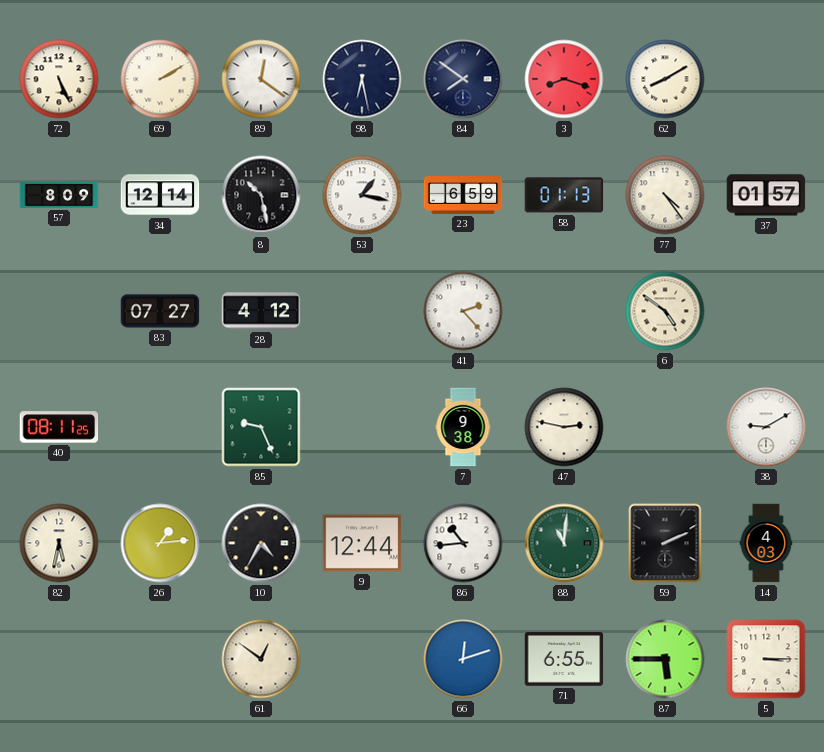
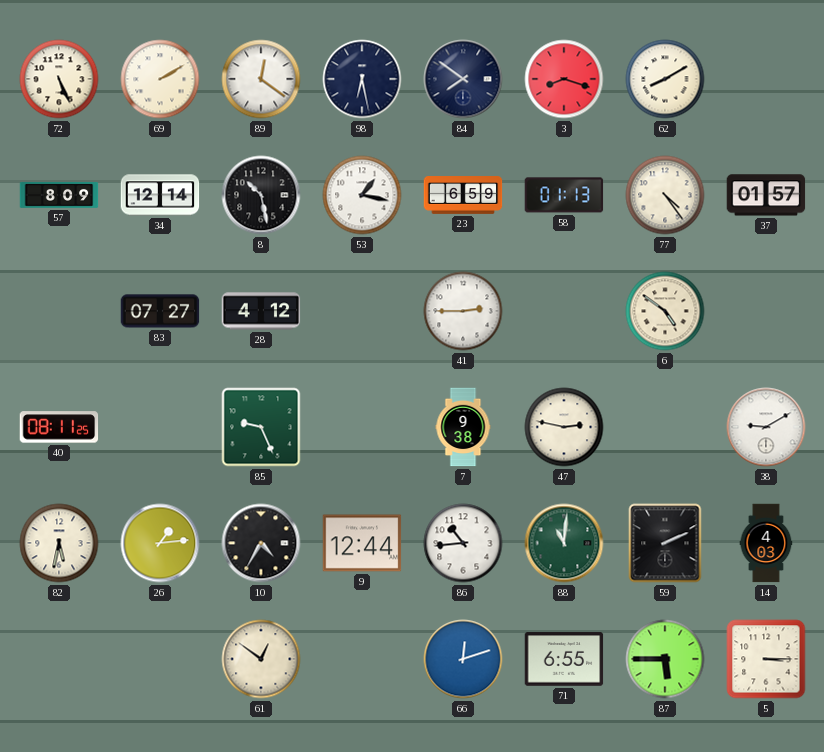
41: 2:23 -> 2:45 (463, 311)
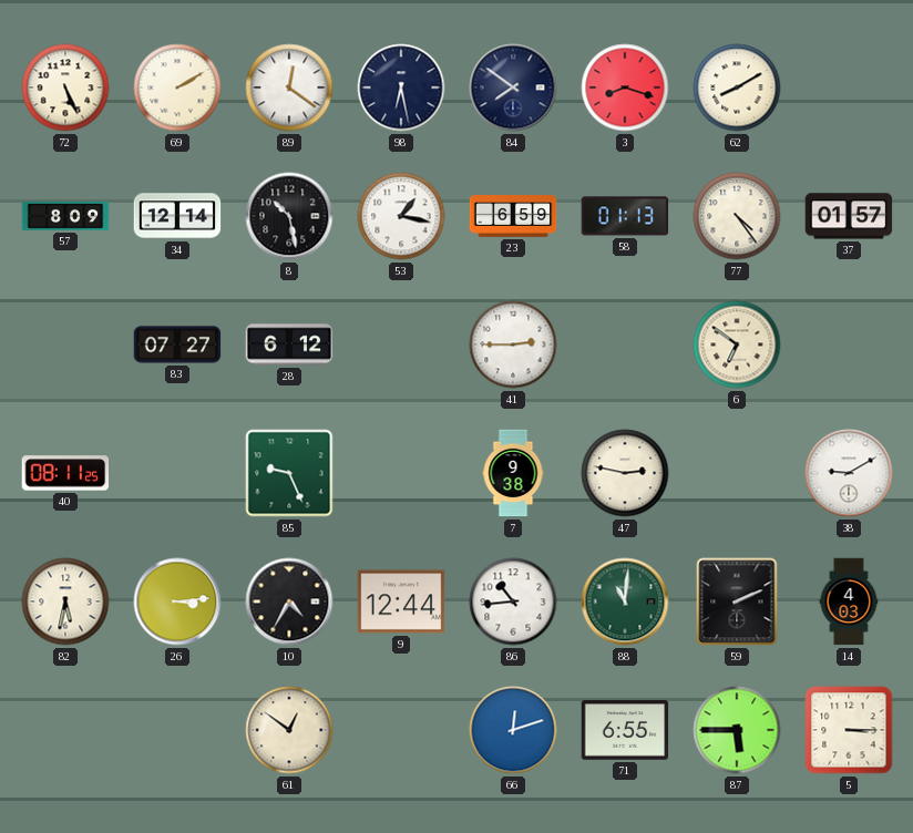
28: 4:12 -> 6:12 (289, 344)
6: 4:51 -> 6:51 (737, 344)
26: 1:14 -> 3:14 (177, 601)
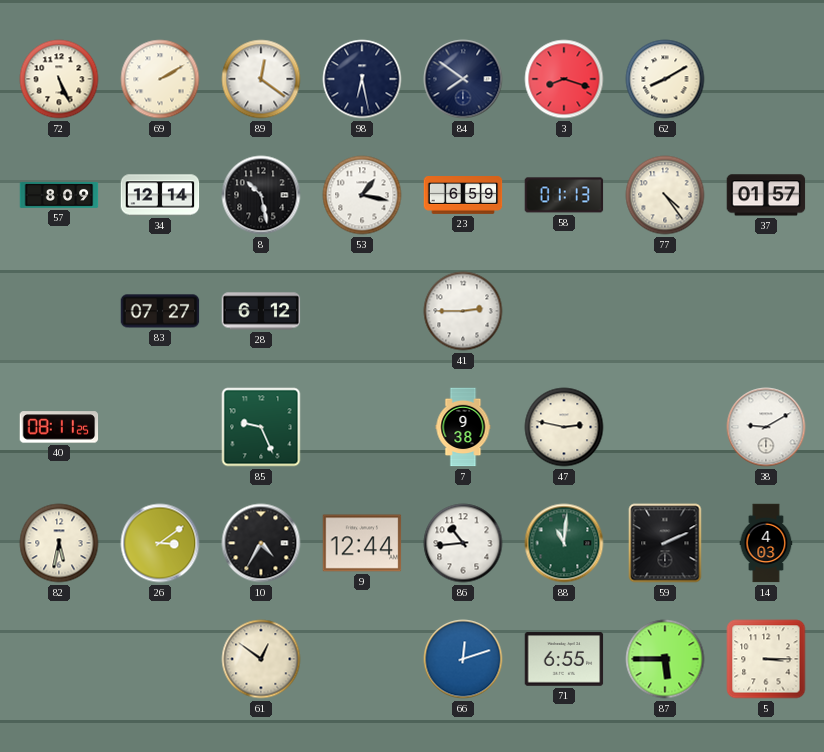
6: 6:51 -> none (737, 344)
26: 3:14 -> 3:09 (160, 543)
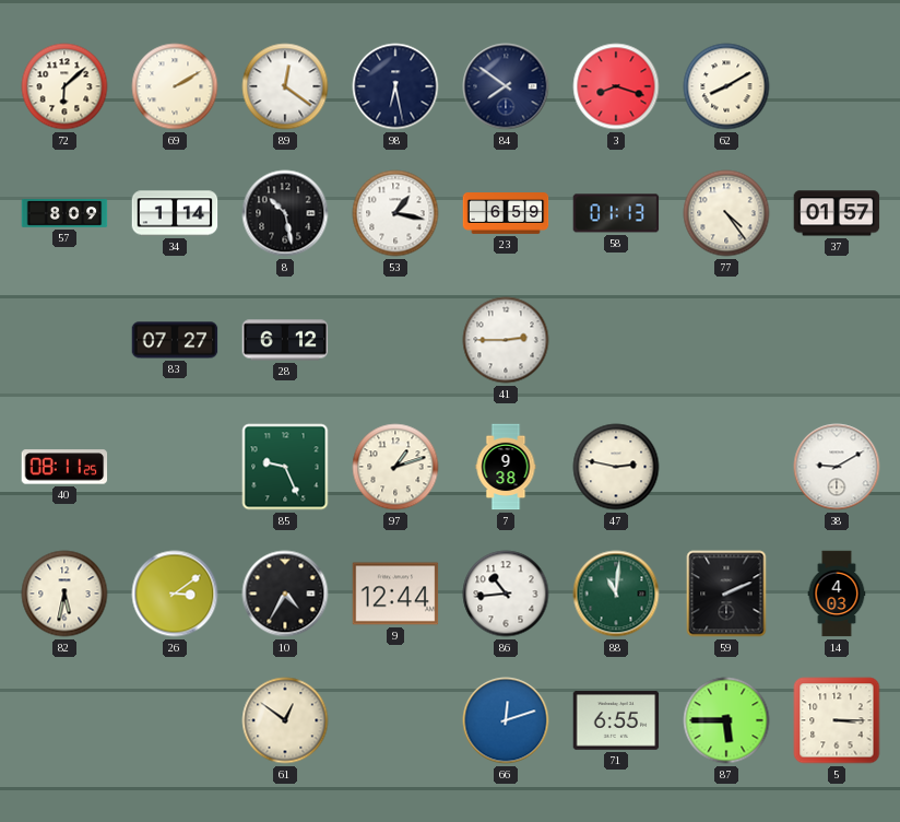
72: 5:26 -> 6:08 (64, 86)
34: 12:14 -> 1:14 (175, 213)
97: none -> 1:12 (395, 467)
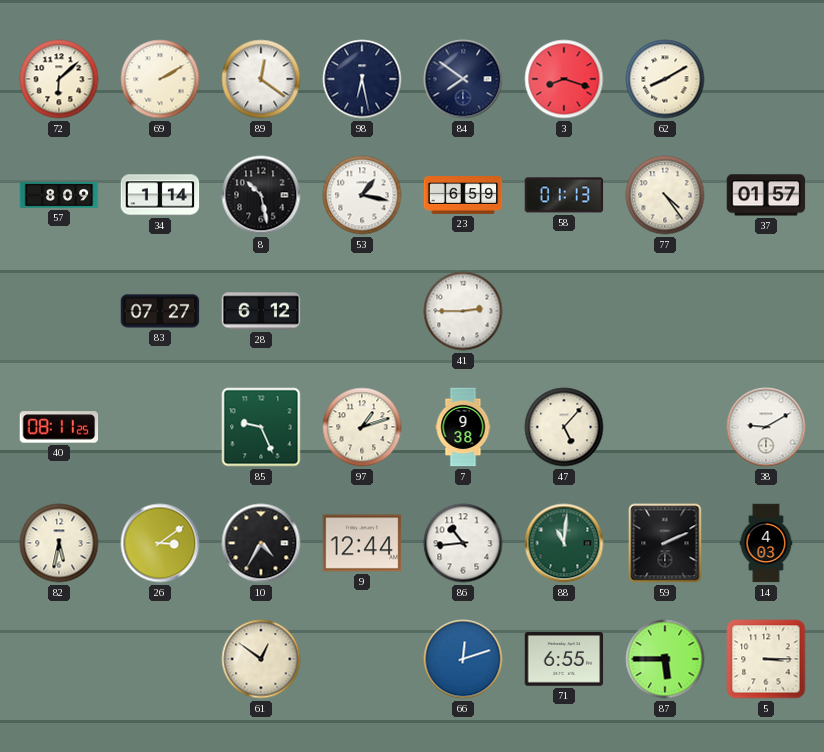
47: 2:47 -> 5:07 (564, 427)
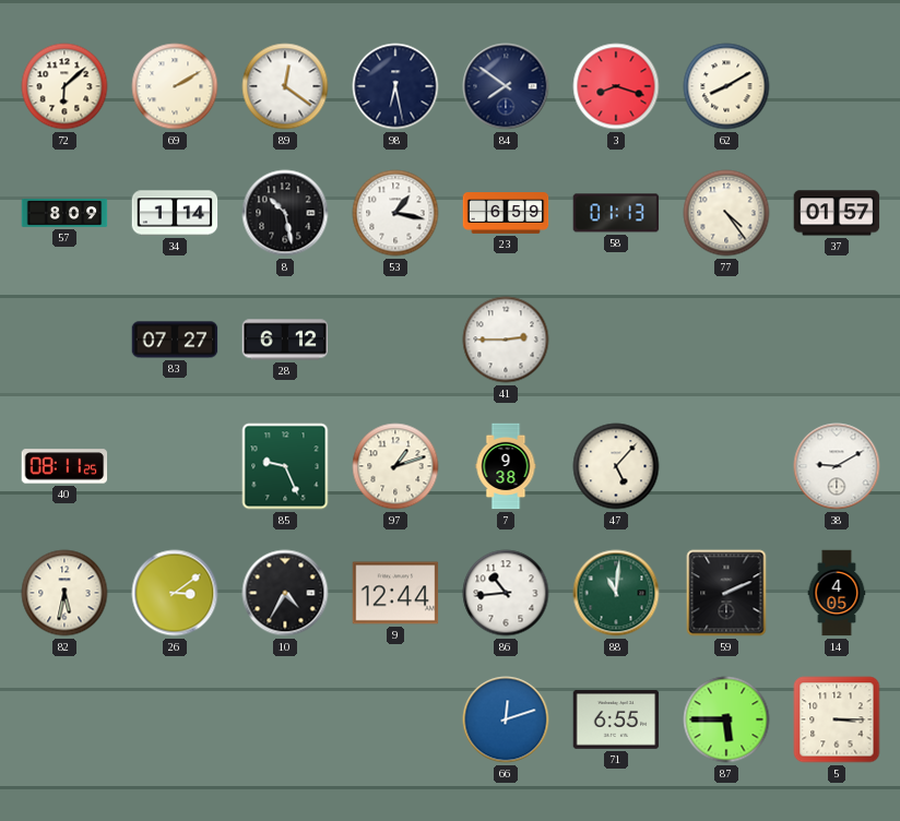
14: 4:03 -> 4:05 (837, 593)
61: 12:51 -> none (261, 659)
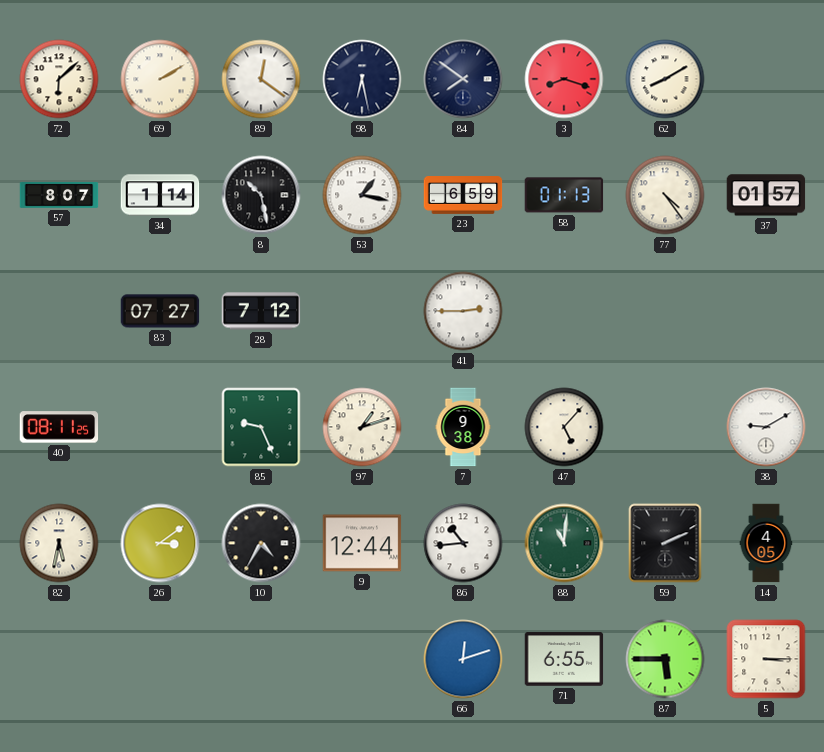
57: 8:09 -> 8:07 (59, 196)
28: 6:12 -> 7:12 (261, 311)
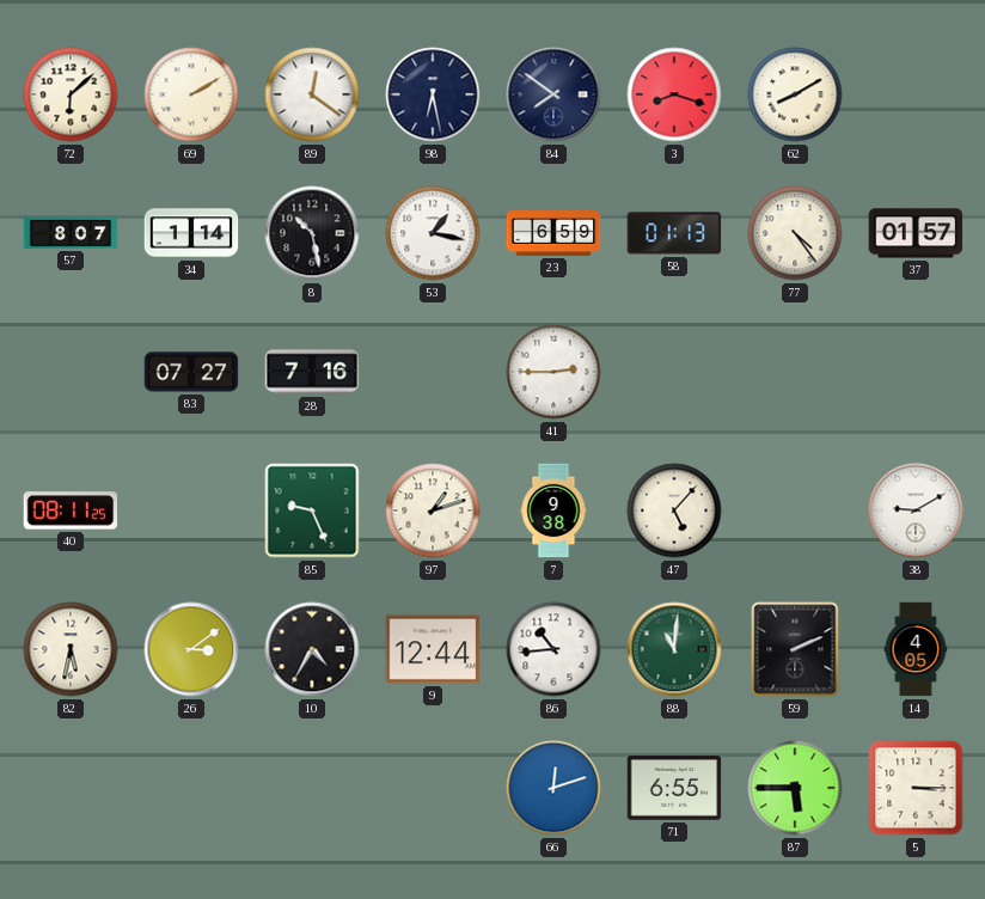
28: 7:12 -> 7:16 (312, 372)
